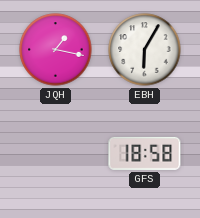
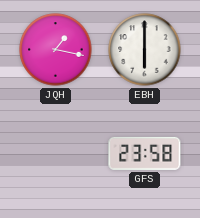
EBH: 6:05 -> 6:00 (145, 50)
GFS: 18:58 -> 23:58 (145, 153)
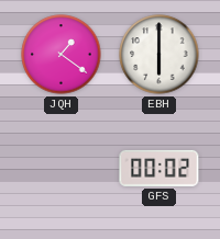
JQH: 1:17 -> 1:21 (62, 55)
GFS: 23:58 -> 00:02 (159, 168)
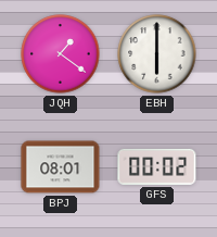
BPJ: none -> 08:01 (61, 167)
